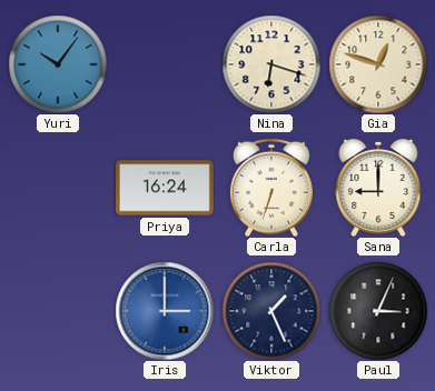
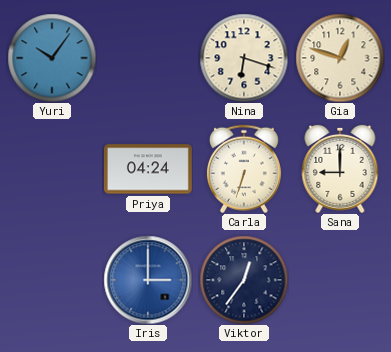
Priya: 16:24 -> 04:24 (148, 169)
Viktor: 1:26 -> 12:36 (244, 280)
Paul: 3:04 -> none (378, 311)
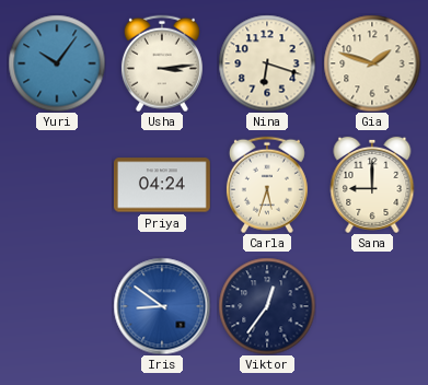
Usha: none -> 3:14 (162, 63)
Gia: 12:48 -> 1:48 (372, 63)
Carla: 6:33 -> 5:33 (267, 185)
Iris: 3:00 -> 8:51 (162, 306)
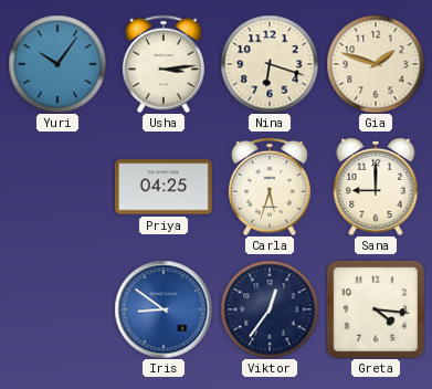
Priya: 04:24 -> 04:25 (164, 187)
Greta: none -> 4:16 (376, 309)
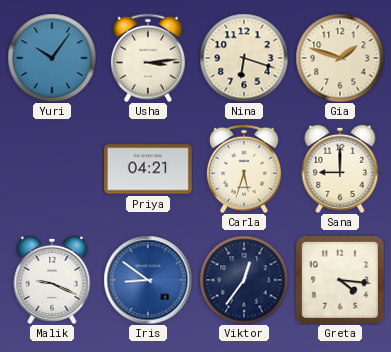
Priya: 04:25 -> 04:21 (148, 169)
Malik: none -> 9:19 (52, 280)
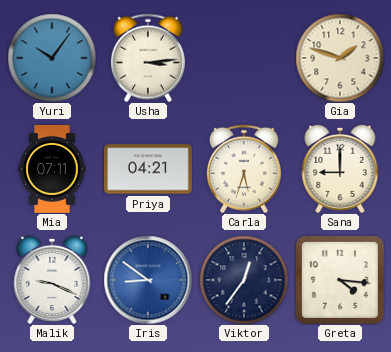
Nina: 6:18 -> none (244, 58)
Mia: none -> 07:11 (52, 170)
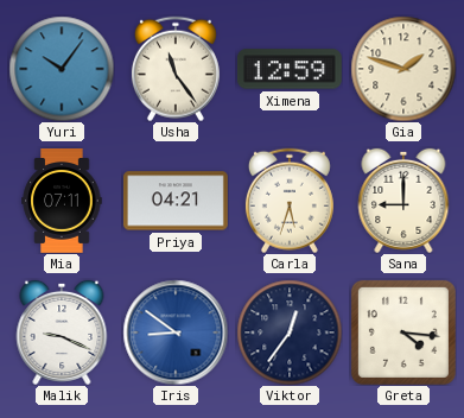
Usha: 3:14 -> 11:24 (176, 69)
Ximena: none -> 12:59 (290, 69)
